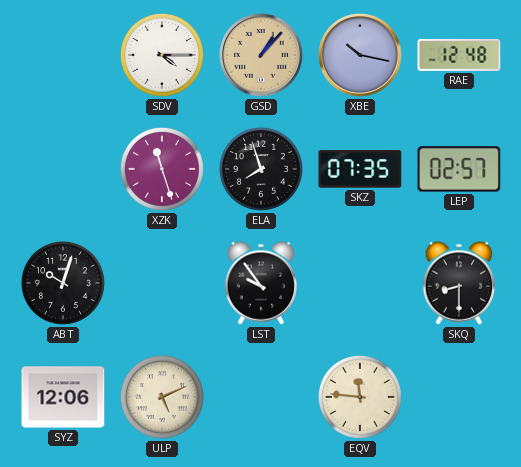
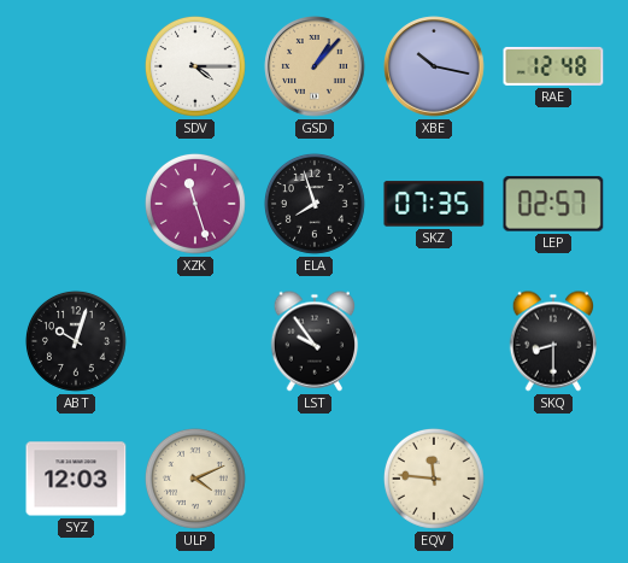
SYZ: 12:06 -> 12:03 (76, 479)
ULP: 5:11 -> 4:11 (195, 479)
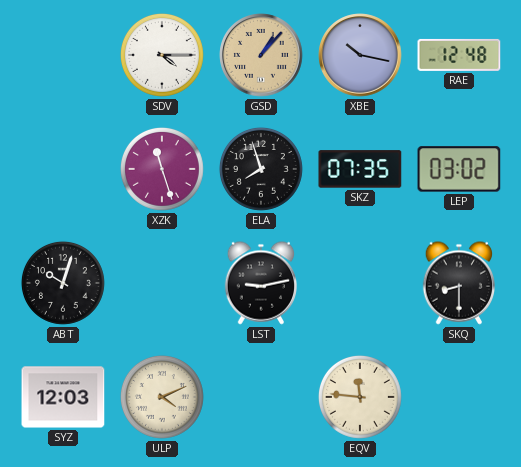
LEP: 02:57 -> 03:02 (459, 169)
LST: 9:54 -> 9:13 (260, 283)
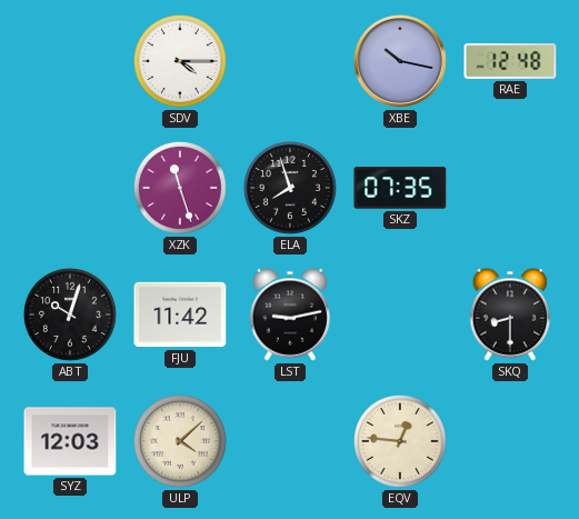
GSD: 1:07 -> none (261, 55)
LEP: 03:02 -> none (459, 169)
FJU: none -> 11:42 (180, 315)
ULP: 4:11 -> 4:08 (180, 441)
EQV: 11:46 -> 12:46 (400, 441)
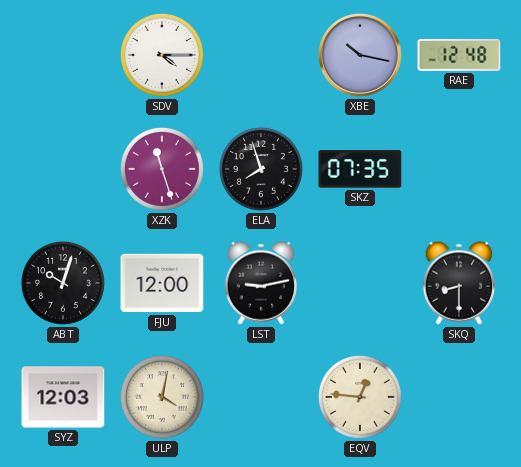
FJU: 11:42 -> 12:00 (162, 283)
ULP: 4:08 -> 4:02 (162, 397)
